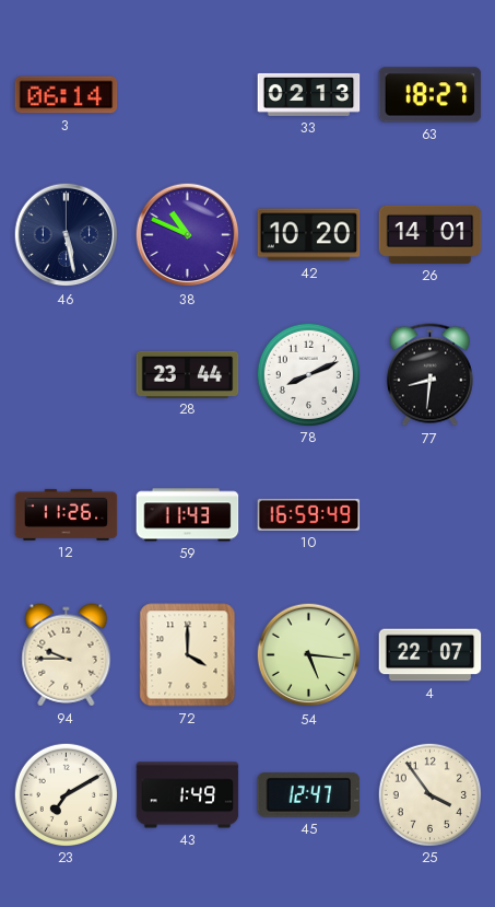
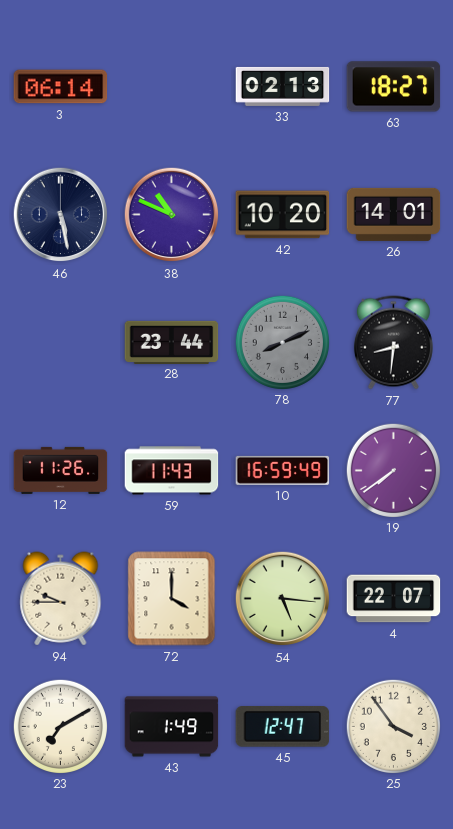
78 dial: white -> grey (282, 342)
19: none -> 7:39 (393, 470)
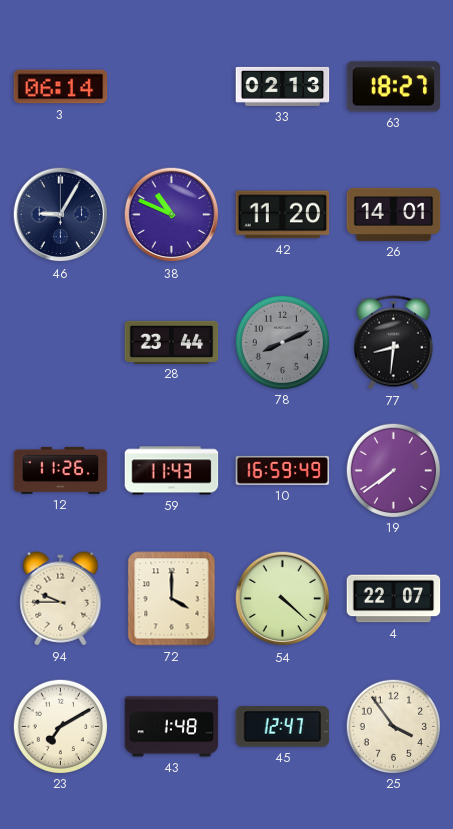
46: 5:28 -> 9:05 (61, 215)
42: 10:20 -> 11:20 (283, 215)
54: 5:16 -> 4:22 (283, 599)
43: 1:49 -> 1:48 (172, 727)
